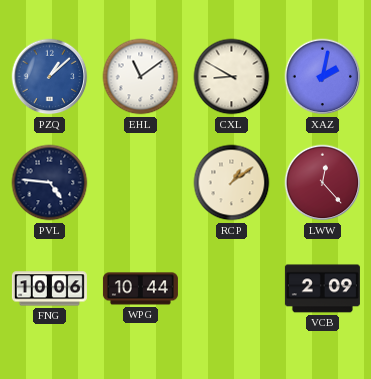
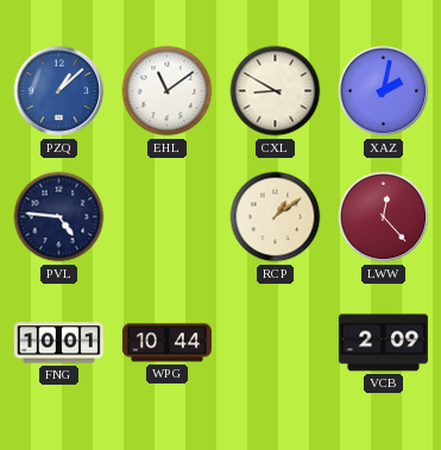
FNG: 10:06 -> 10:01 (58, 343)
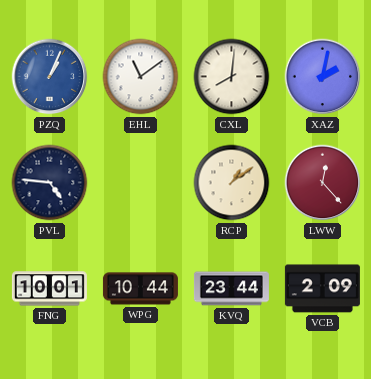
PZQ: 1:08 -> 1:04 (50, 77)
CXL: 8:50 -> 8:01 (232, 77)
KVQ: none -> 23:44 (231, 289)
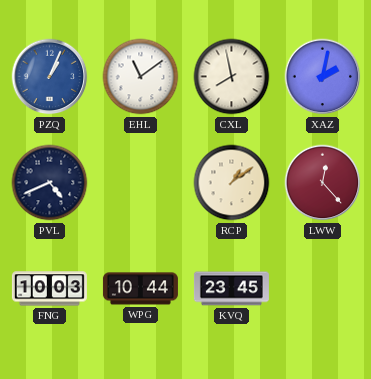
CXL: 8:01 -> 7:58 (232, 77)
PVL: 4:46 -> 4:41 (50, 183)
FNG: 10:01 -> 10:03 (49, 289)
KVQ: 23:44 -> 23:45 (231, 289)
VCB: 2:09 -> none (322, 289)
